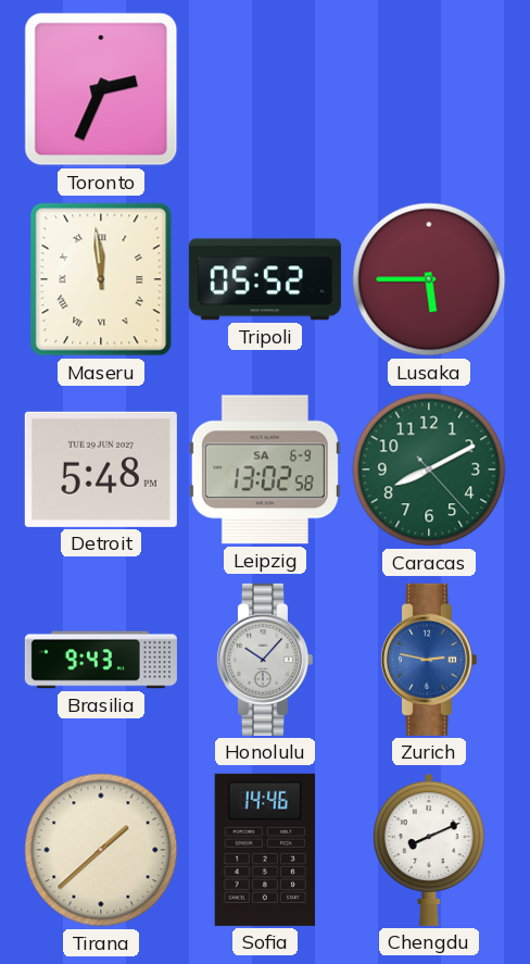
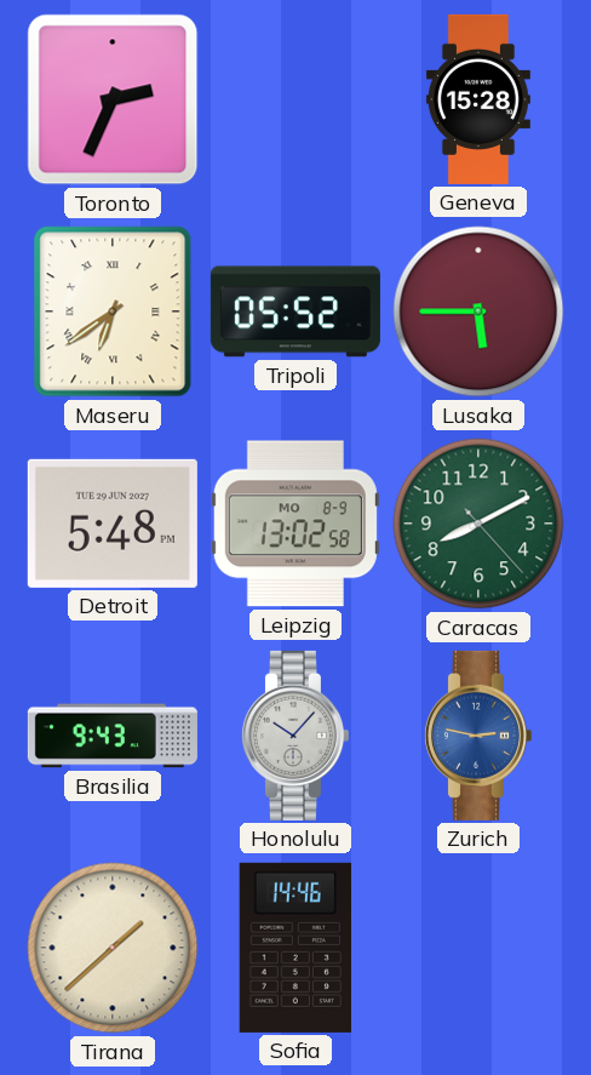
Geneva: none -> 15:28 (478, 99)
Maseru: 11:59 -> 6:39 (113, 311)
Leipzig date: SA 6-9 -> MO 8-9 (295, 524)
Chengdu: 8:11 -> none (429, 850)
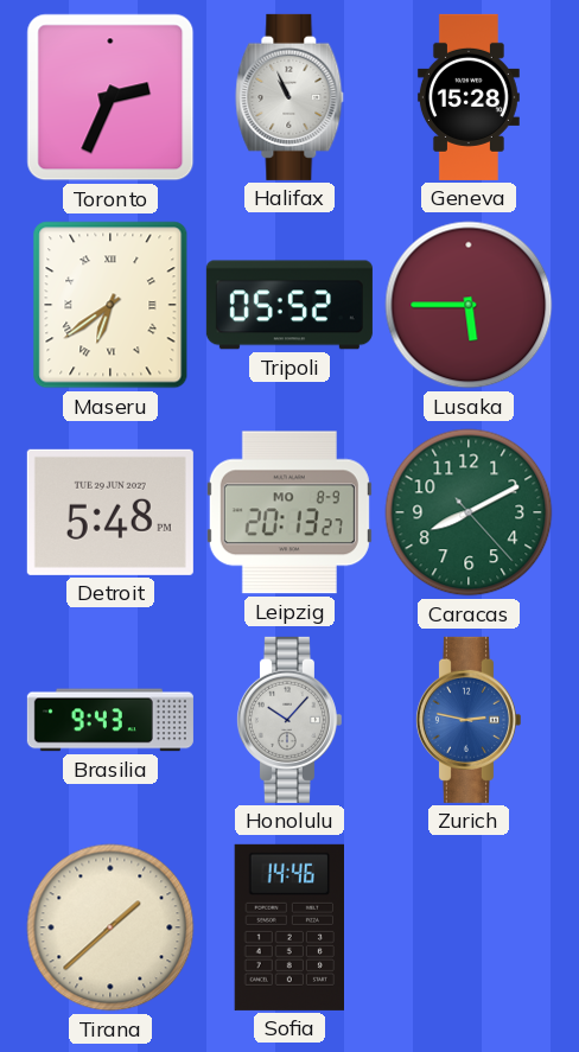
Halifax: none -> 10:56 (289, 97)
Leipzig: 13:02 -> 20:13 (289, 512)
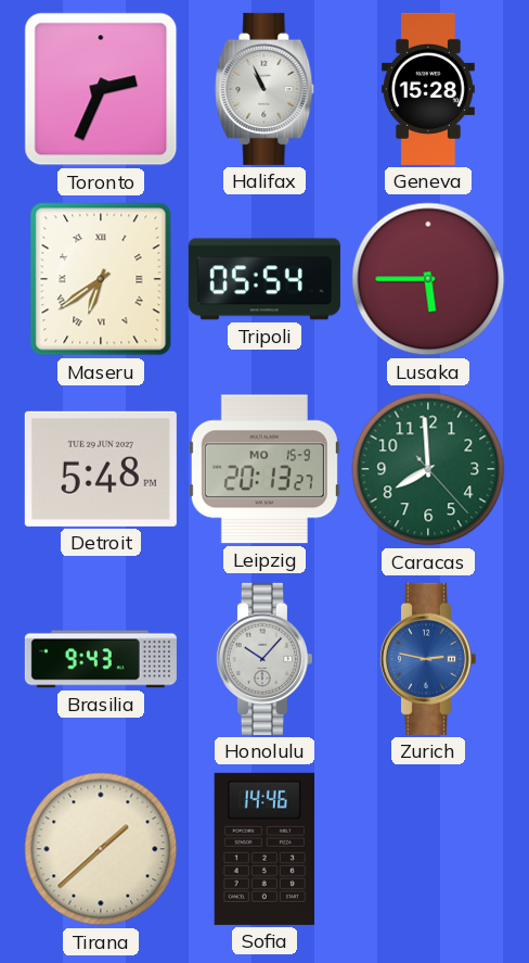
Tripoli: 05:52 -> 05:54 (264, 279)
Leipzig date: MO 8-9 -> MO 15-9 (264, 469)
Caracas: 8:10 -> 7:59 (428, 469)
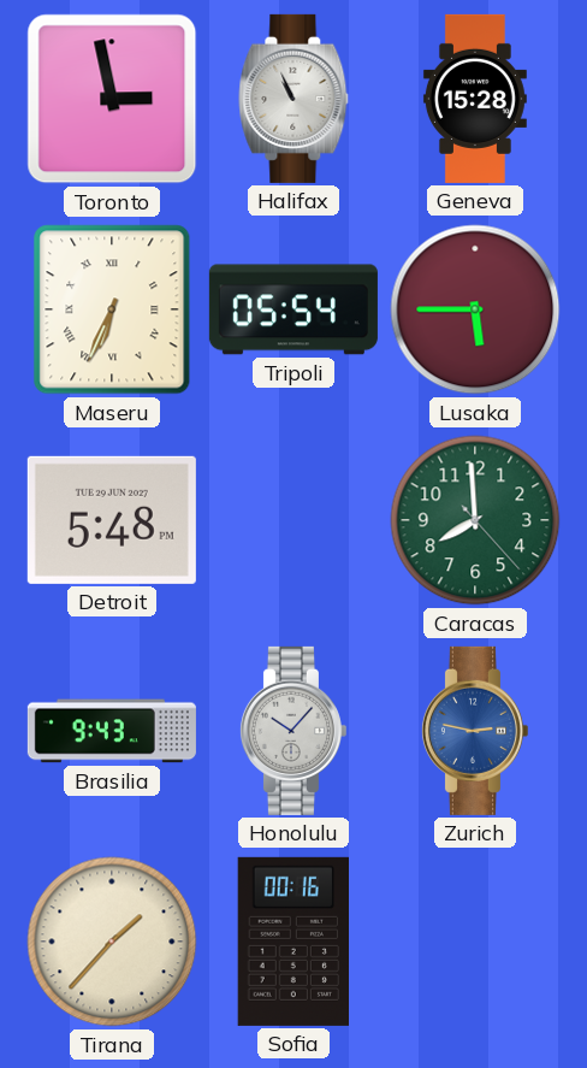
Toronto: 2:34 -> 2:58 (112, 99)
Maseru: 6:39 -> 6:34 (112, 309)
Leipzig: 20:13 -> none (264, 469)
Tirana: 1:38 -> 1:37 (112, 942)
Sofia: 14:46 -> 00:16 (292, 942)
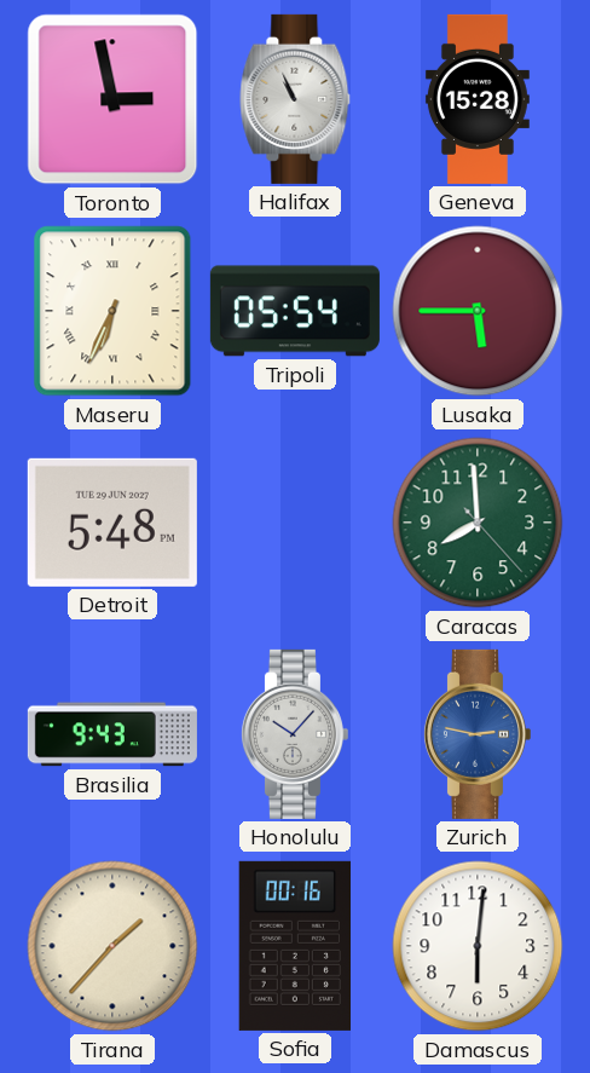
Damascus: none -> 6:01 (478, 946)
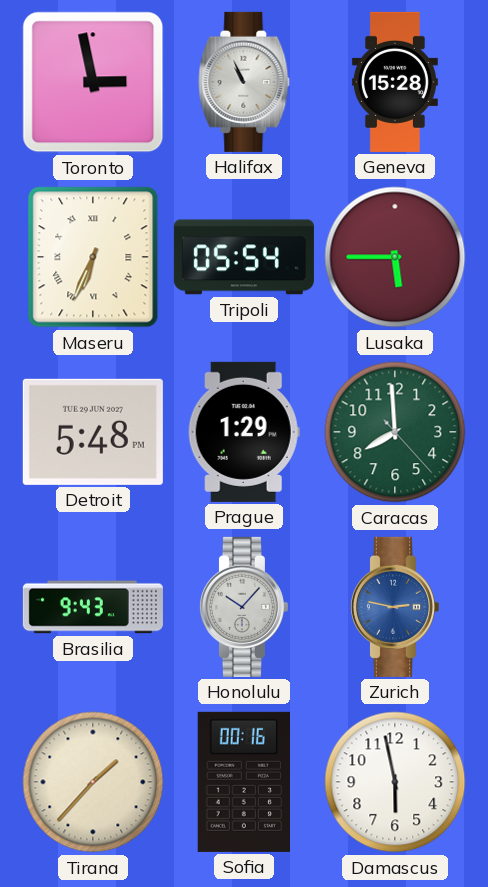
Prague: none -> 1:29 (244, 432)
Damascus: 6:01 -> 5:58 (395, 782)
